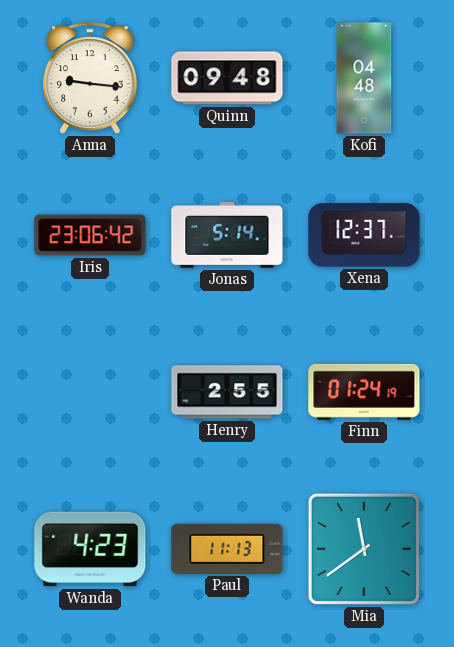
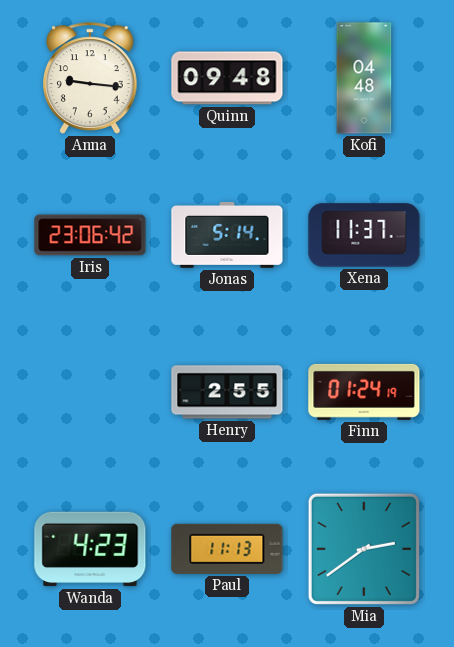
Xena: 12:37 -> 11:37 (364, 235)
Mia: 11:39 -> 2:39 (364, 549)
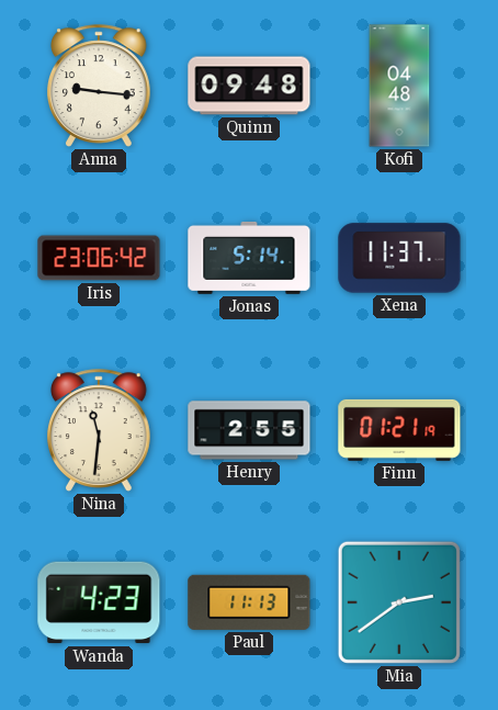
Nina: none -> 11:31 (100, 430)
Finn: 01:24 -> 01:21 (399, 430)
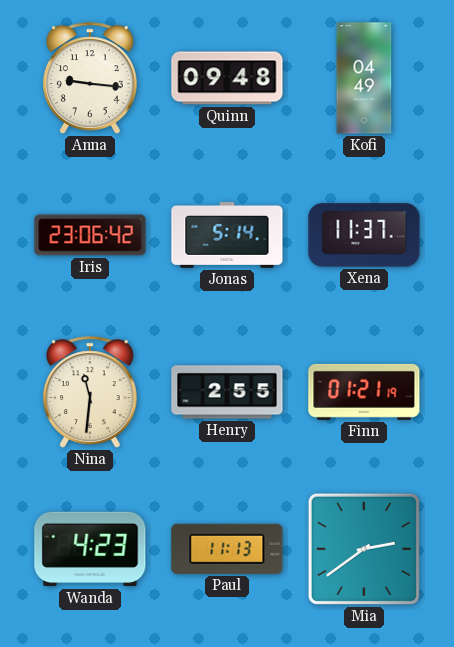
Kofi: 04:48 -> 04:49 (364, 78)
